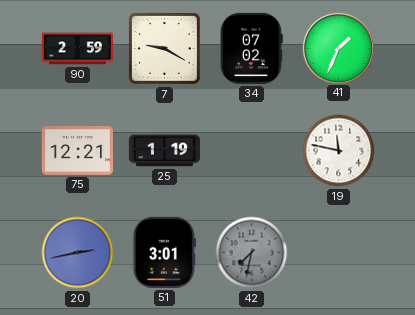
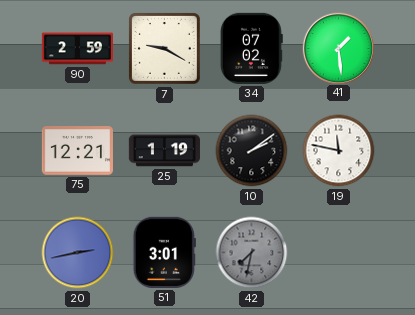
41: 1:34 -> 1:29 (338, 48)
10: none -> 2:09 (252, 151)
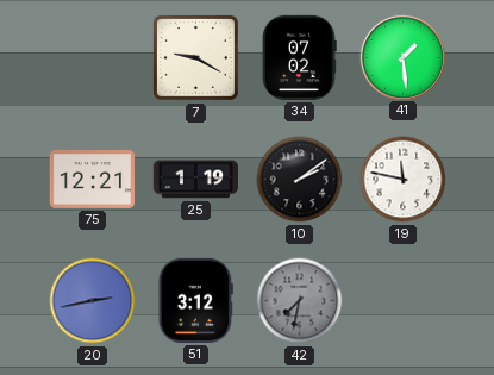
90: 2:59 -> none (77, 49)
51: 3:01 -> 3:12 (195, 300)
